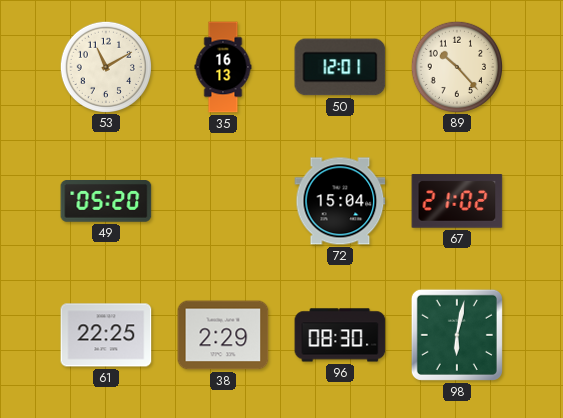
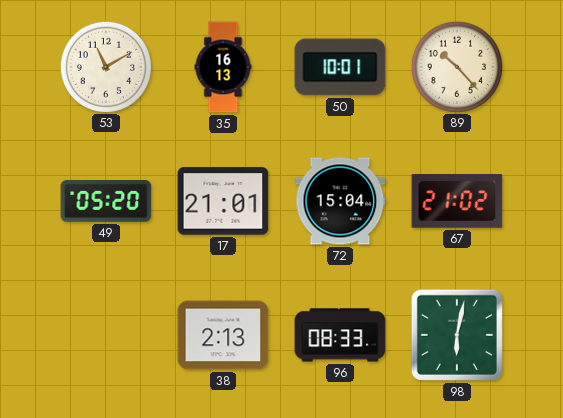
50: 12:01 -> 10:01 (340, 67)
17: none -> 21:01 (223, 201)
61: 22:25 -> none (106, 335)
38: 2:29 -> 2:13 (223, 335)
96: 08:30 -> 08:33 (340, 335)
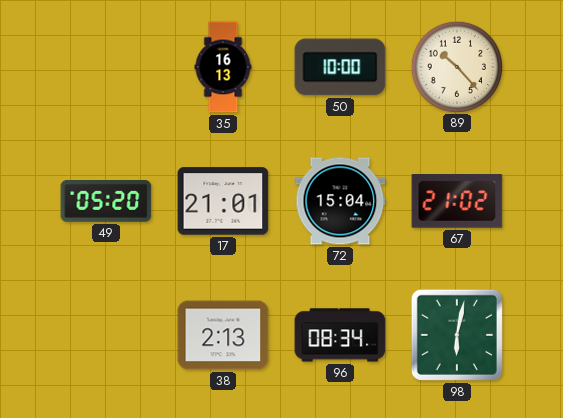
53: 11:10 -> none (105, 66)
50: 10:01 -> 10:00 (340, 67)
96: 08:33 -> 08:34 (340, 335)
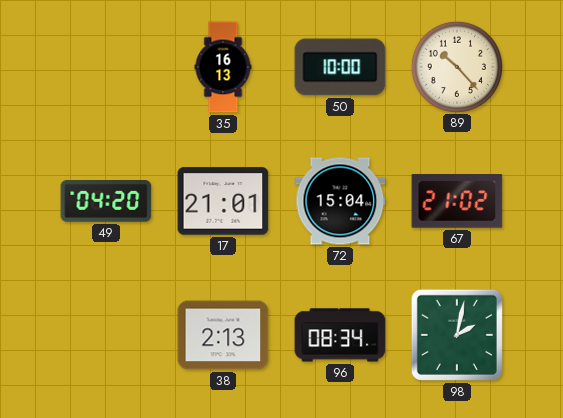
49: 05:20 -> 04:20 (106, 202)
98: 6:02 -> 2:02 (457, 335)
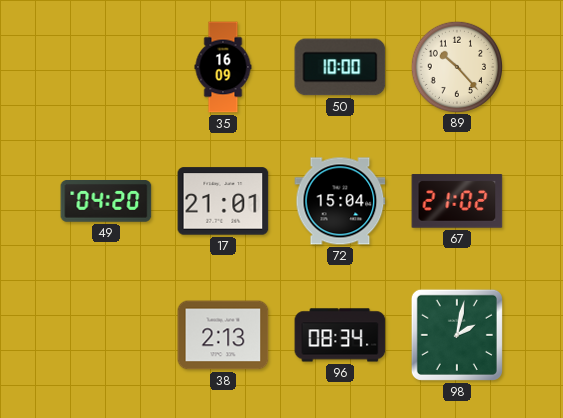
35: 16:13 -> 16:09 (223, 67)
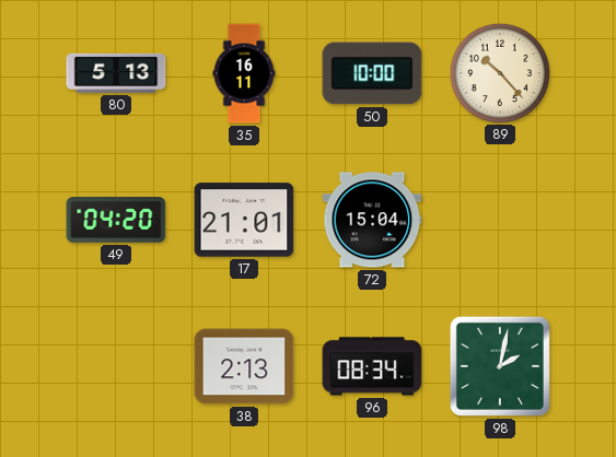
80: none -> 5:13 (116, 73)
35: 16:09 -> 16:11 (244, 73)
67: 21:02 -> none (457, 201)
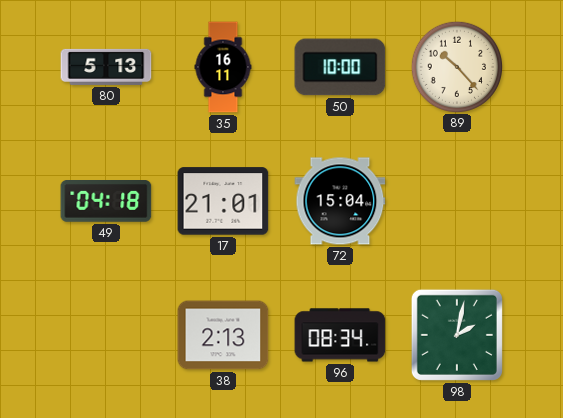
49: 04:20 -> 04:18 (106, 202)
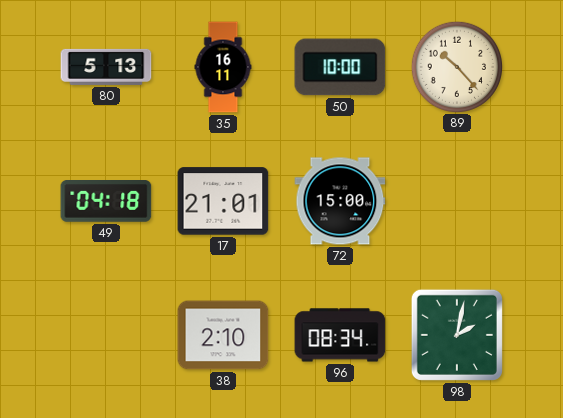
72: 15:04 -> 15:00 (340, 201)
38: 2:13 -> 2:10 (223, 335)
